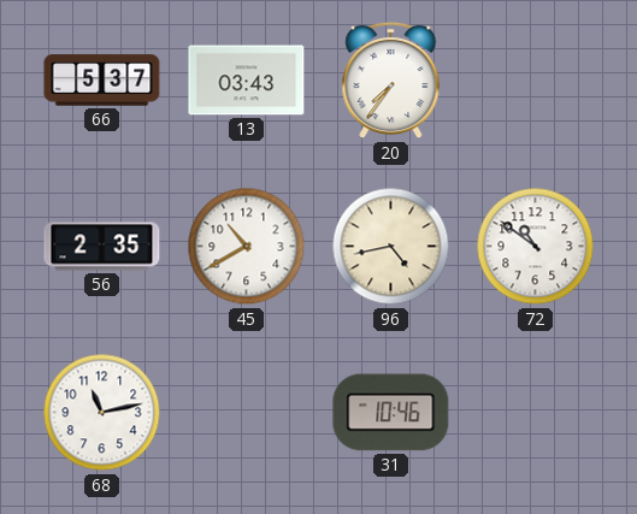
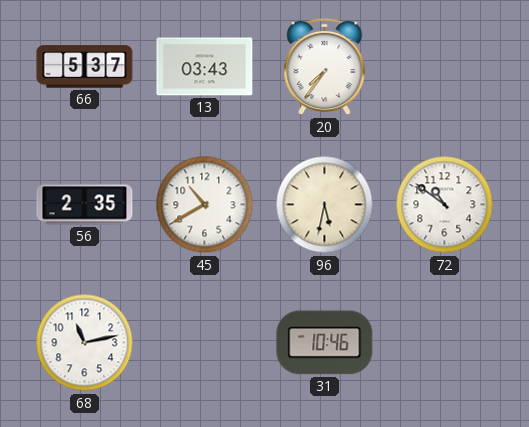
96: 4:43 -> 5:32 (325, 205)
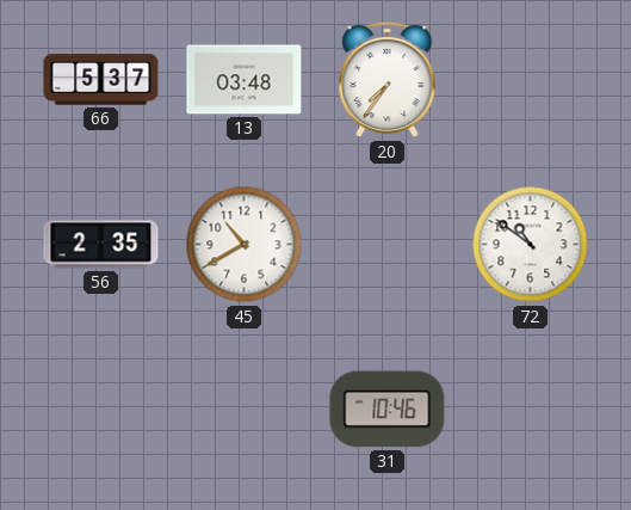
13: 03:43 -> 03:48 (245, 80)
96: 5:32 -> none (325, 205)
68: 11:13 -> none (85, 343)
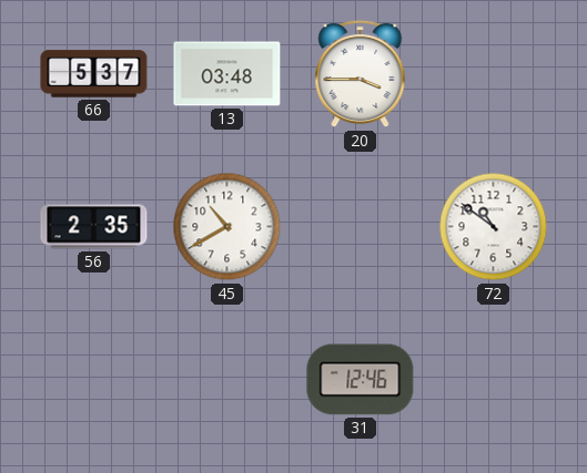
20: 7:36 -> 3:45 (361, 74)
31: 10:46 -> 12:46 (361, 380)
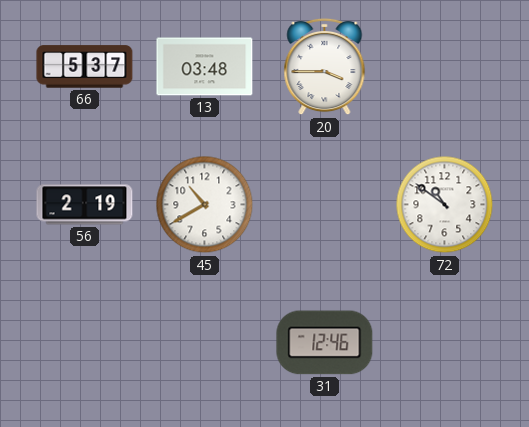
56: 2:35 -> 2:19 (85, 205)
